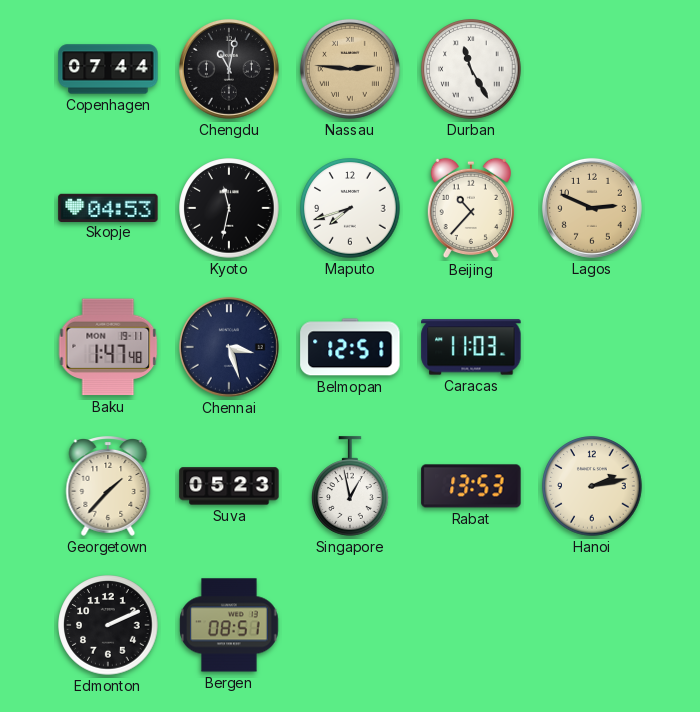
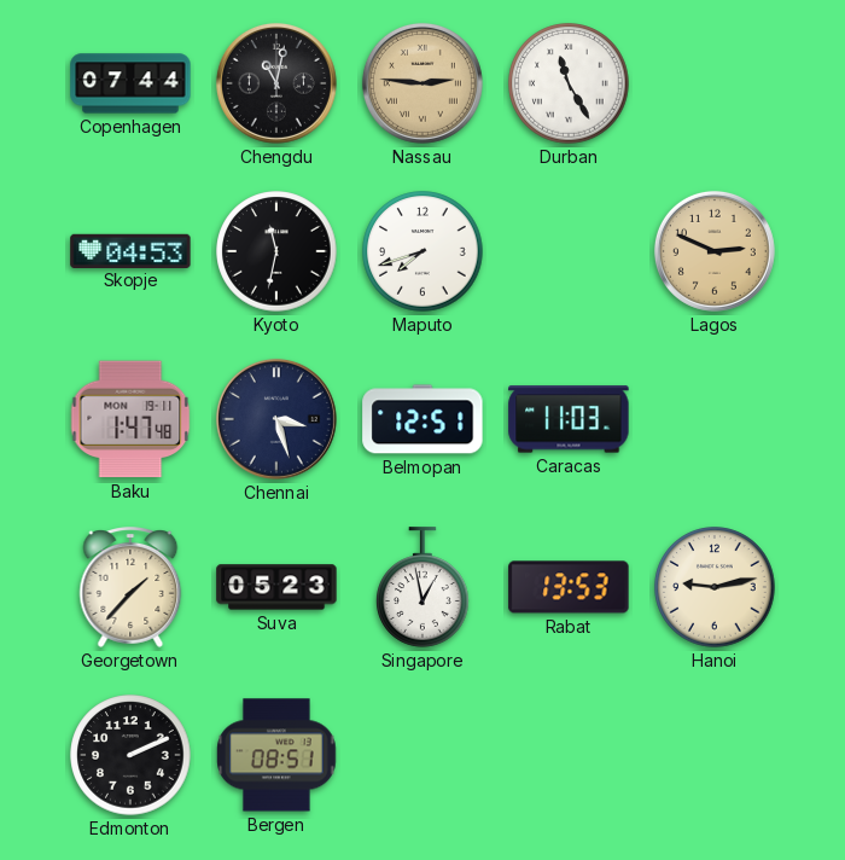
Beijing: 10:37 -> none (471, 208)
Hanoi: 2:13 -> 9:13 (715, 587)
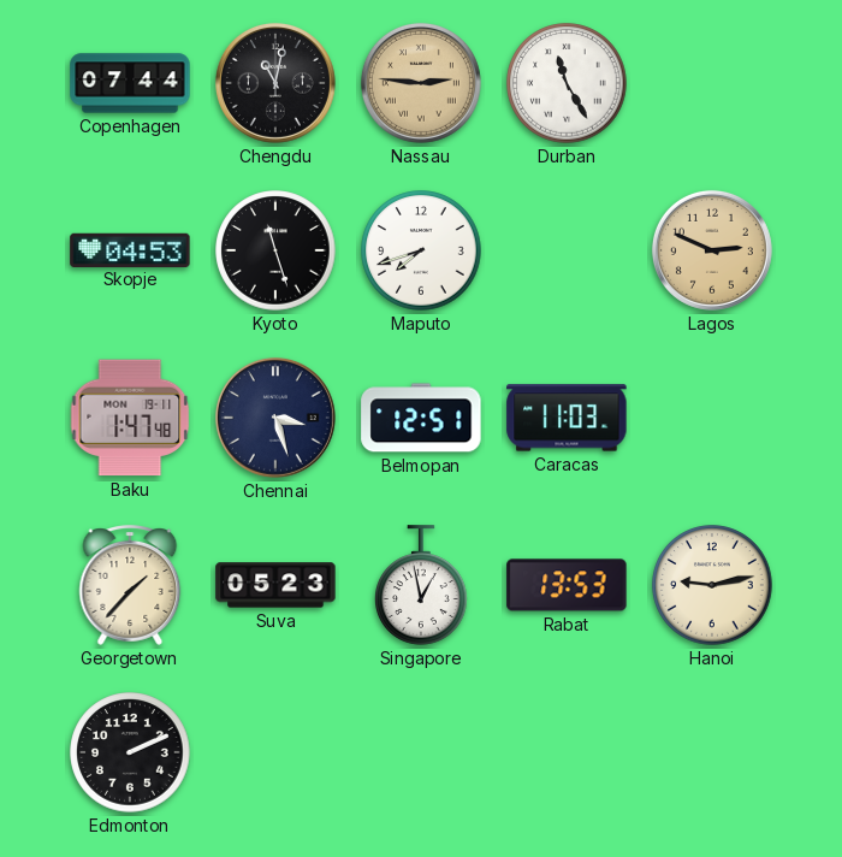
Kyoto: 11:32 -> 11:27 (275, 250)
Bergen: 08:51 -> none (276, 755)
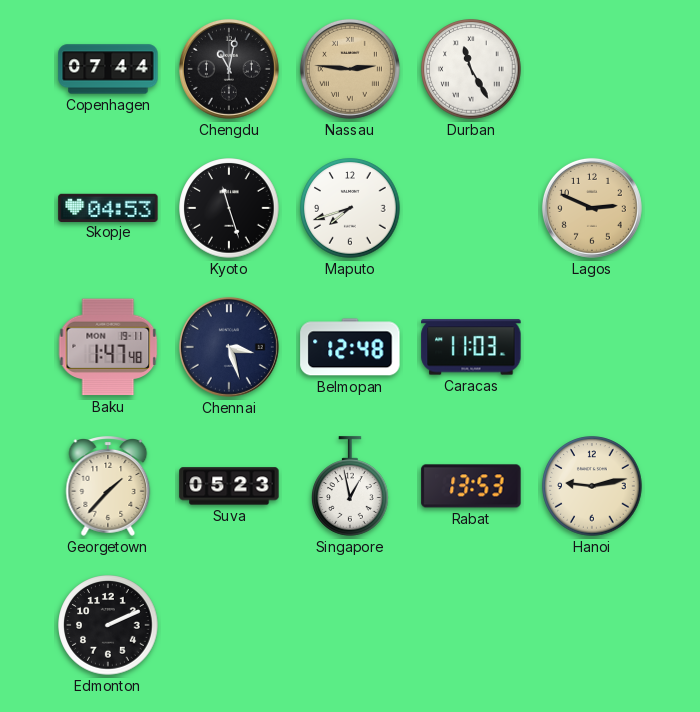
Belmopan: 12:51 -> 12:48 (350, 347)
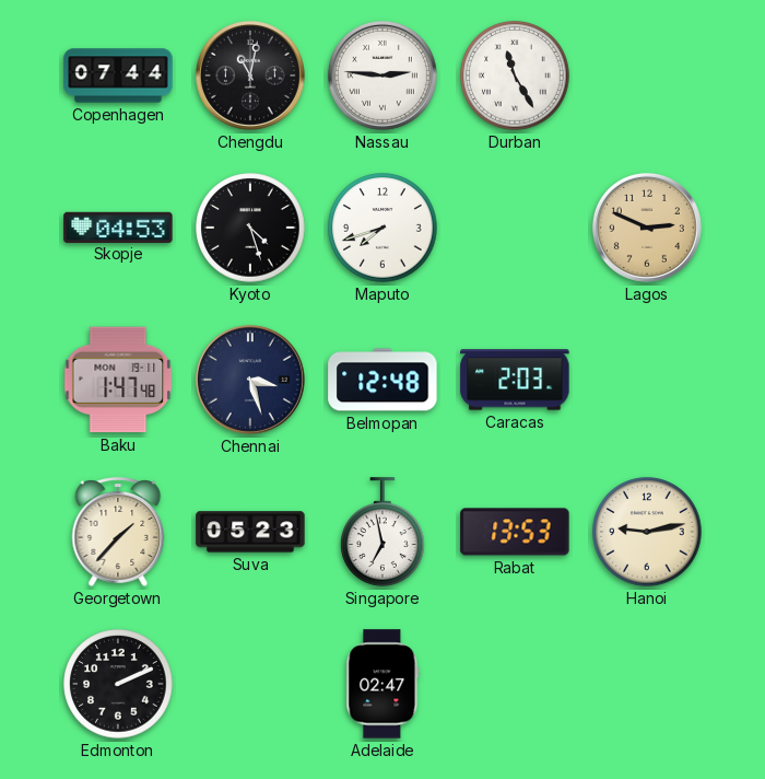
Nassau dial: champagne -> white (382, 75)
Kyoto: 11:27 -> 4:27 (250, 228)
Caracas: 11:03 -> 2:03 (515, 380)
Singapore: 12:58 -> 6:58 (382, 532)
Adelaide: none -> 02:47 (382, 684)
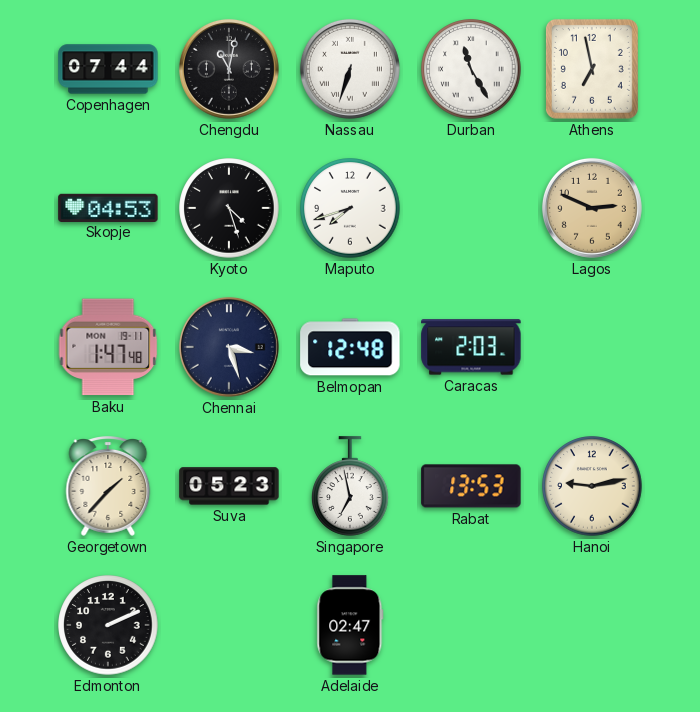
Nassau: 2:46 -> 6:33 (350, 69)
Athens: none -> 6:58 (592, 69)
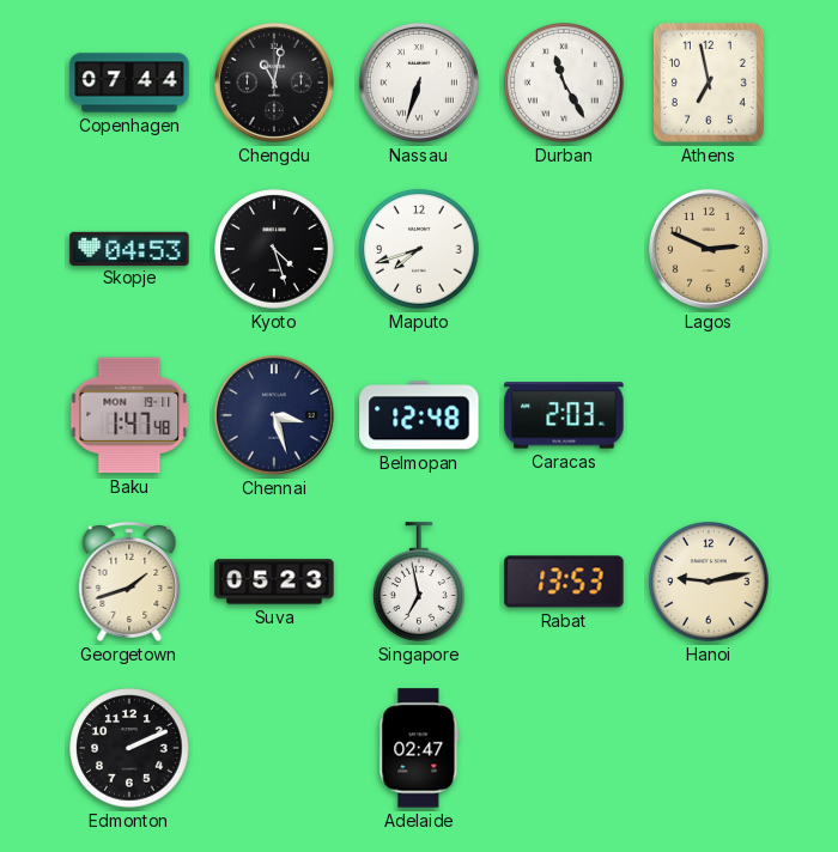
Georgetown: 1:37 -> 1:42 (129, 583)
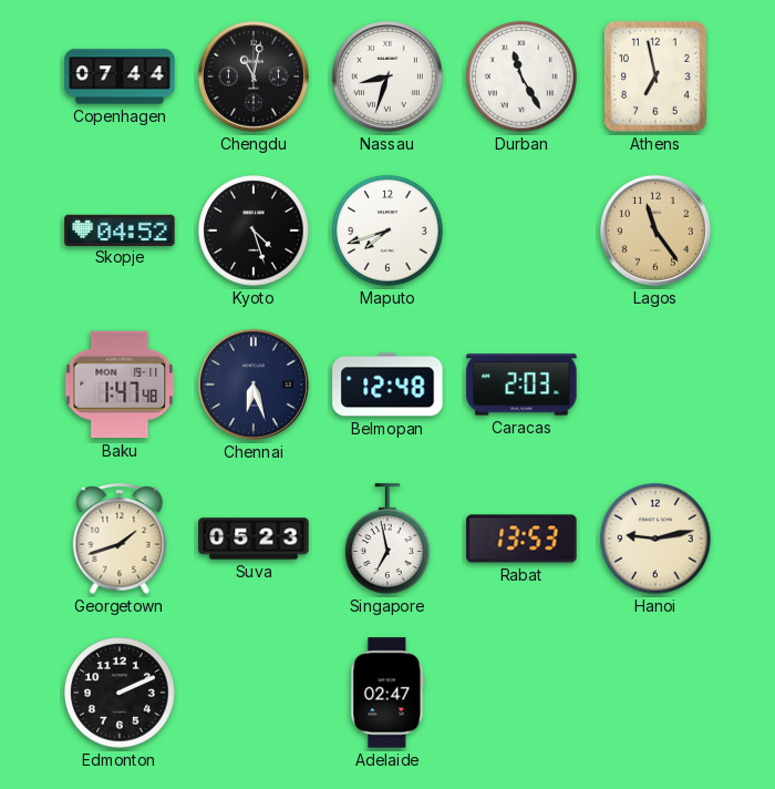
Nassau: 6:33 -> 8:33 (387, 76)
Skopje: 04:53 -> 04:52 (120, 229)
Lagos: 2:49 -> 11:24 (655, 230)
Chennai: 3:27 -> 6:27 (254, 385)
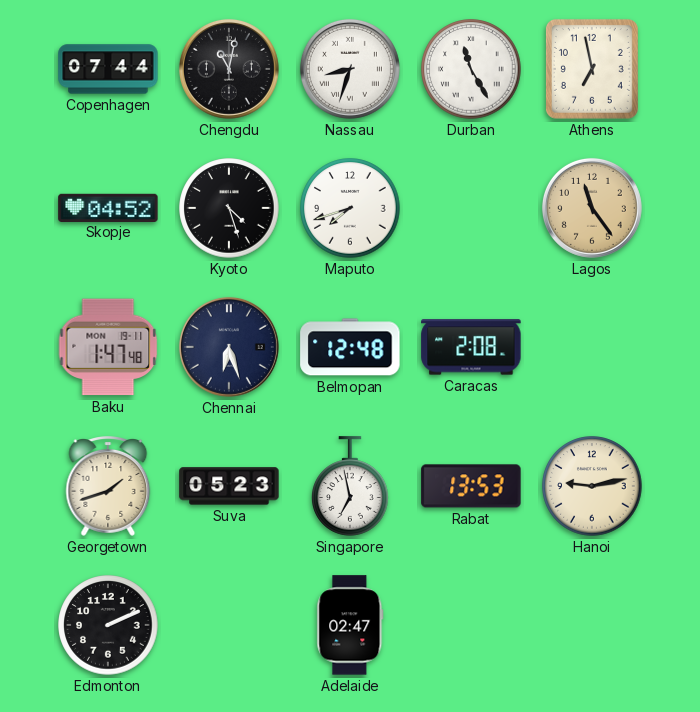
Caracas: 2:03 -> 2:08 (471, 347)
